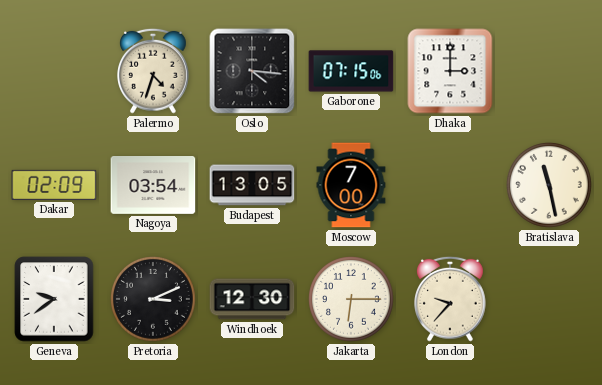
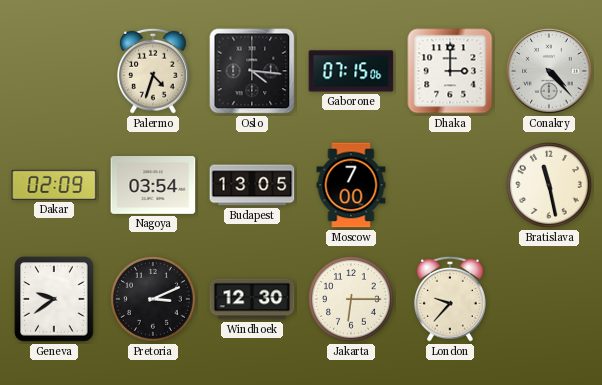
Conakry: none -> 4:23 (549, 71)
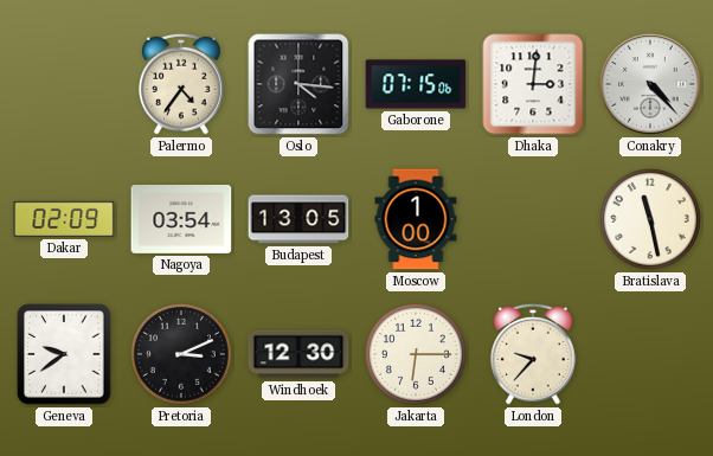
Palermo: 4:33 -> 4:36 (182, 84)
Dhaka: 3:00 -> 3:01 (533, 84)
Moscow: 7:00 -> 1:00 (416, 219)
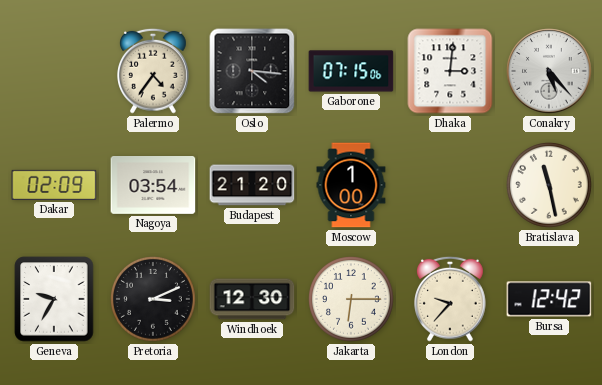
Conakry: 4:23 -> 5:23 (549, 71)
Budapest: 13:05 -> 21:20 (252, 185)
Geneva: 9:39 -> 9:35 (54, 299)
Bursa: none -> 12:42 (549, 299)
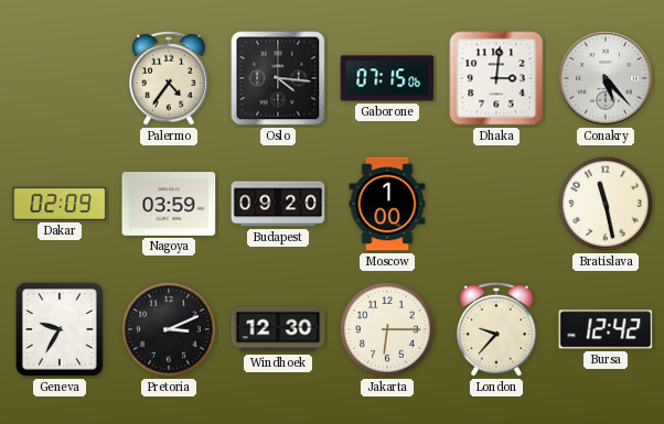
Nagoya: 03:54 -> 03:59 (169, 205)
Budapest: 21:20 -> 09:20 (278, 204)
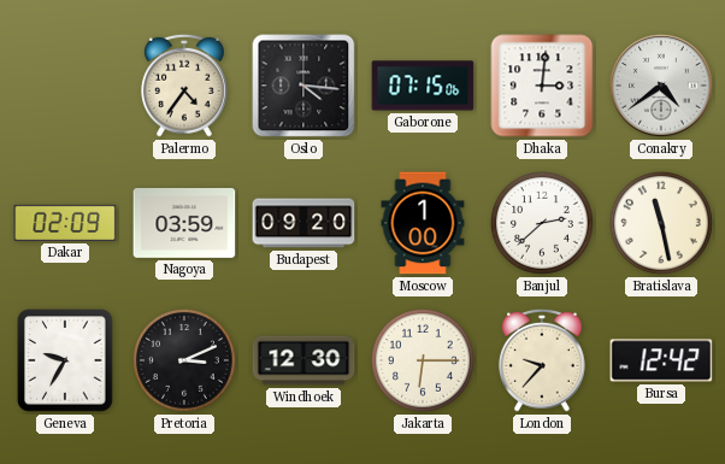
Conakry: 5:23 -> 4:39 (661, 86)
Banjul: none -> 2:38 (543, 224)
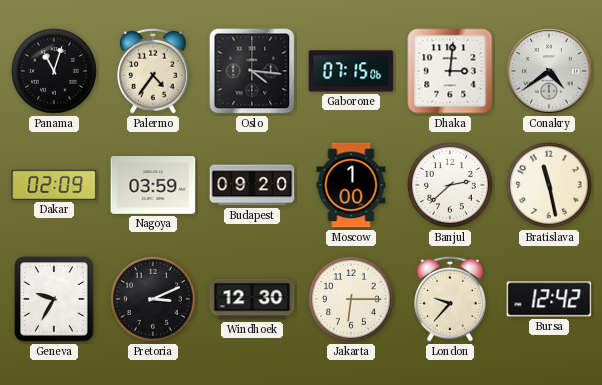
Panama: none -> 11:03 (55, 72)
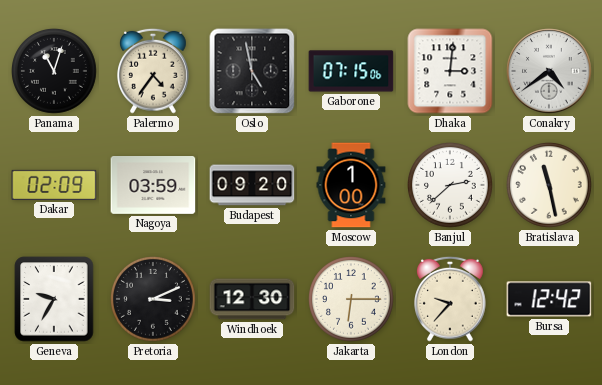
Oslo: 4:16 -> 4:58 (252, 71)
